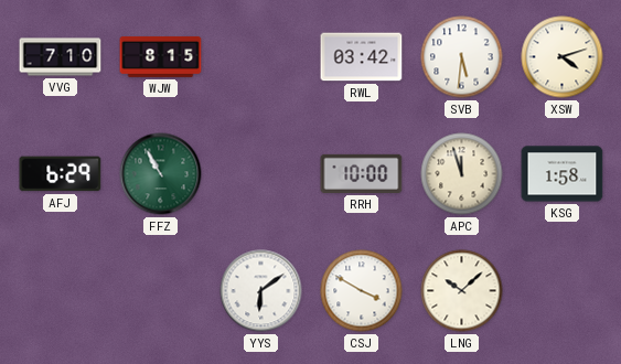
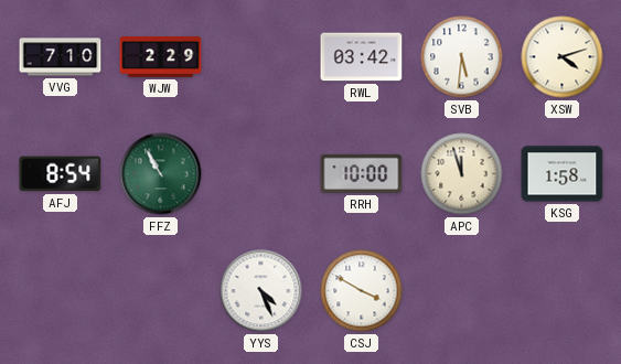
WJW: 8:15 -> 2:29 (161, 56)
AFJ: 6:29 -> 8:54 (61, 174)
YYS: 6:09 -> 4:26 (261, 291)
LNG: 10:08 -> none (462, 291)
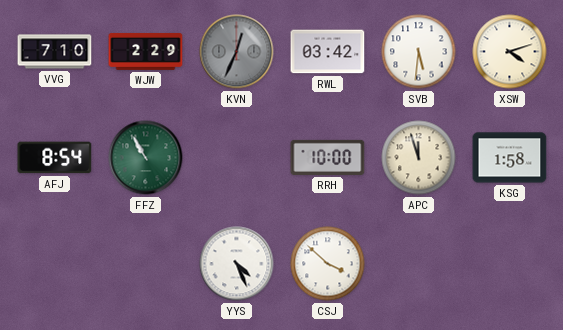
KVN: none -> 12:34 (237, 52)
CSJ: 3:50 -> 3:52 (328, 264)
